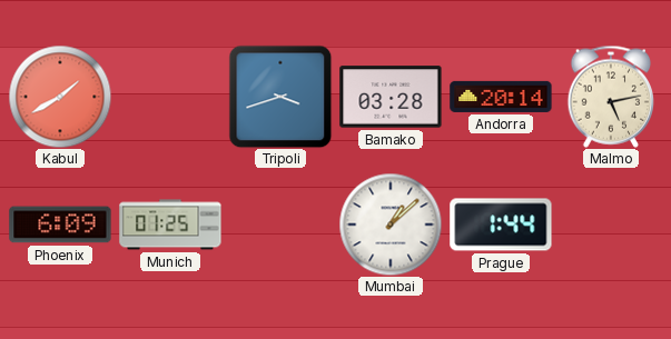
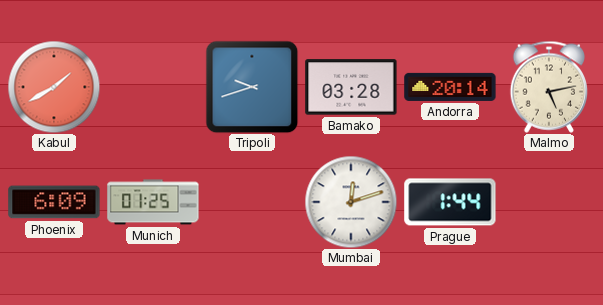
Tripoli: 3:42 -> 9:42 (252, 87)
Mumbai: 1:08 -> 12:12 (351, 202)
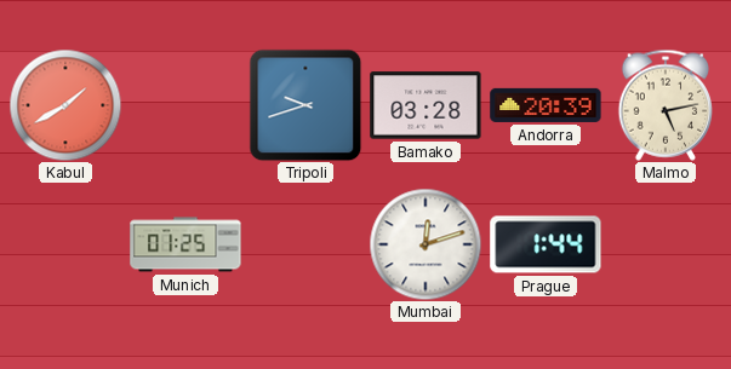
Andorra: 20:14 -> 20:39 (546, 105)
Phoenix: 6:09 -> none (54, 202)
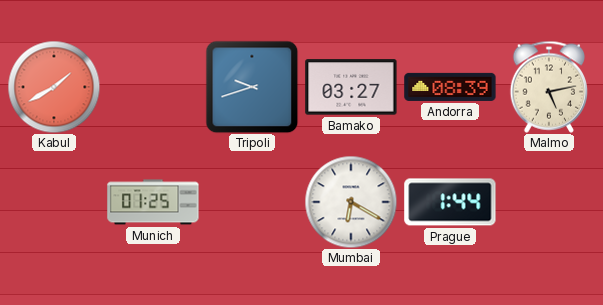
Bamako: 03:28 -> 03:27 (351, 87)
Andorra: 20:39 -> 08:39 (450, 87)
Mumbai: 12:12 -> 6:20 (351, 202)
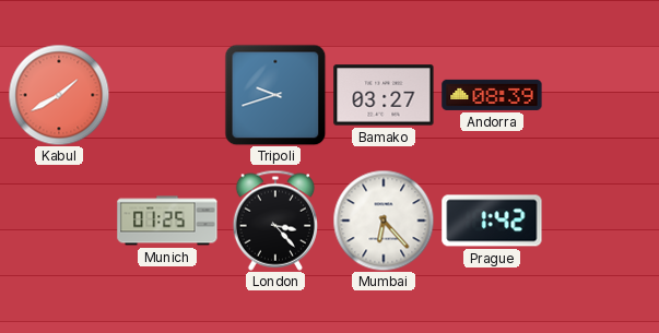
Malmo: 5:13 -> none (549, 87)
London: none -> 3:23 (275, 221)
Mumbai: 6:20 -> 6:23 (384, 221)
Prague: 1:44 -> 1:42 (492, 221)
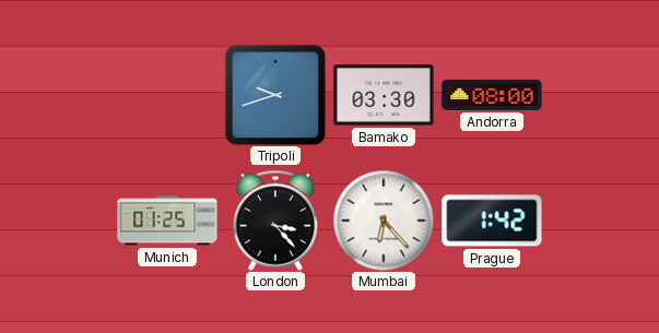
Kabul: 1:40 -> none (59, 95)
Bamako: 03:27 -> 03:30 (384, 95)
Andorra: 08:39 -> 08:00 (492, 95)
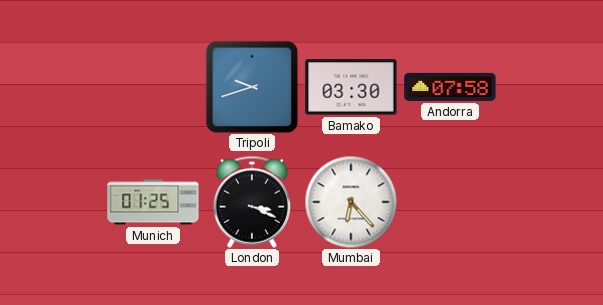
Andorra: 08:00 -> 07:58 (450, 87)
London: 3:23 -> 3:19 (252, 202)
Prague: 1:42 -> none (492, 221)
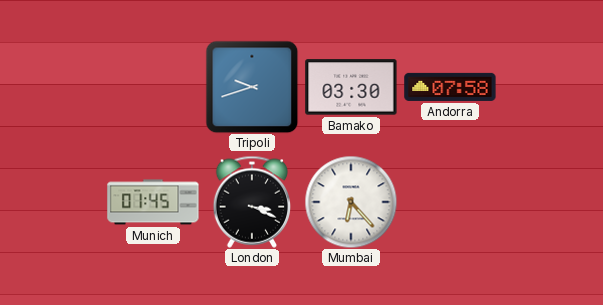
Munich: 01:25 -> 01:45 (153, 202)
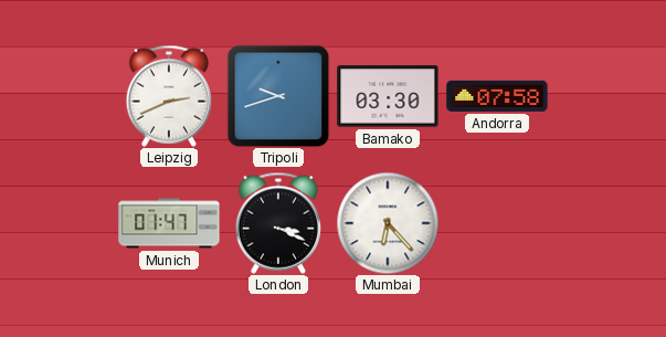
Leipzig: none -> 2:41 (169, 96)
Munich: 01:45 -> 01:47 (169, 223)
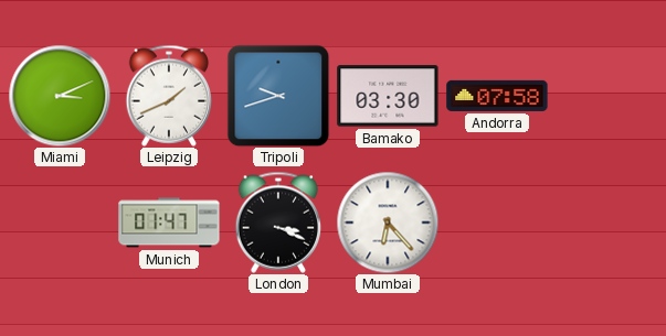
Miami: none -> 3:11 (60, 96)
Leipzig: 2:41 -> 1:41 (169, 96)
